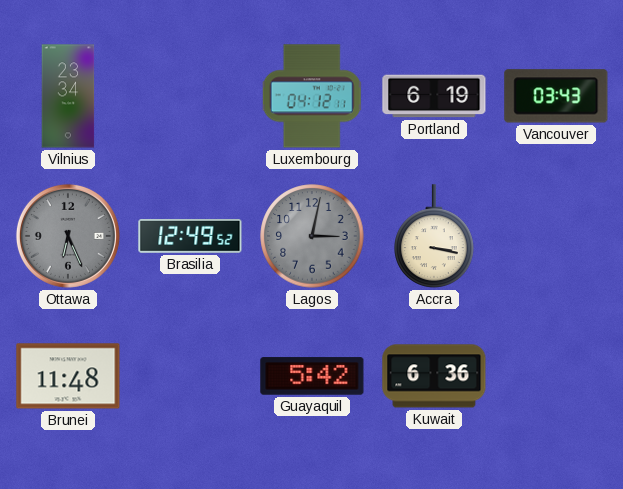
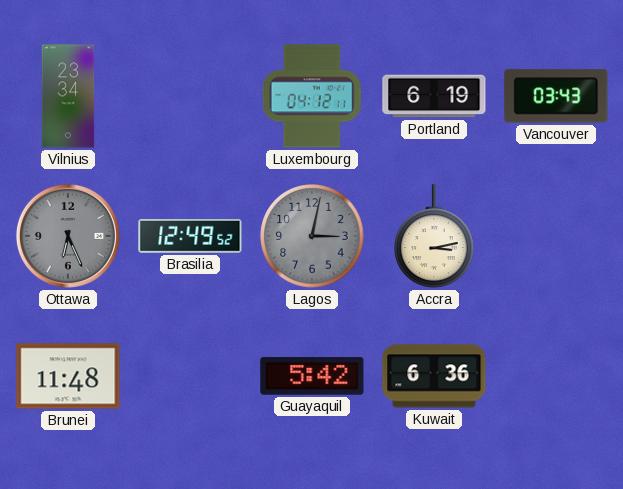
Accra: 3:17 -> 3:13 (434, 236)
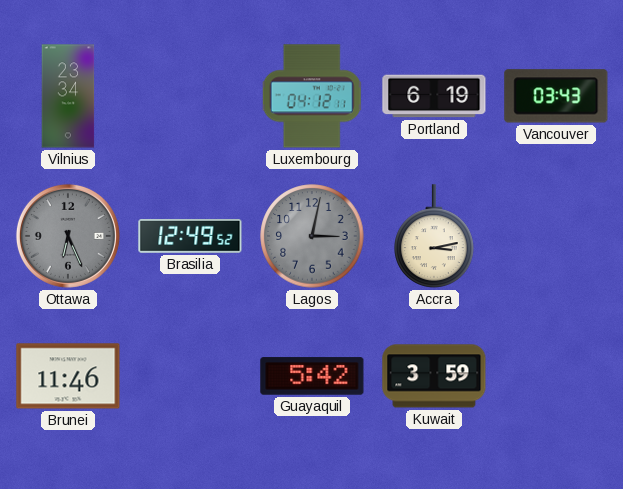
Brunei: 11:48 -> 11:46 (68, 376)
Kuwait: 6:36 -> 3:59 (434, 376)
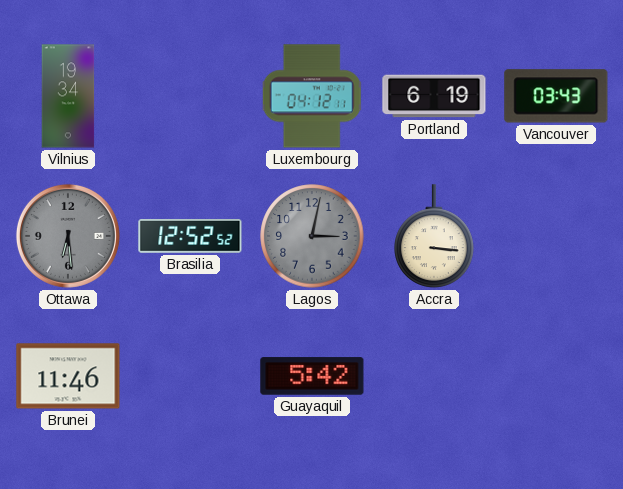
Vilnius: 23:34 -> 19:34 (68, 96)
Ottawa: 6:26 -> 6:29 (68, 236)
Brasilia: 12:49 -> 12:52 (190, 237)
Accra: 3:13 -> 3:16 (434, 236)
Kuwait: 3:59 -> none (434, 376)
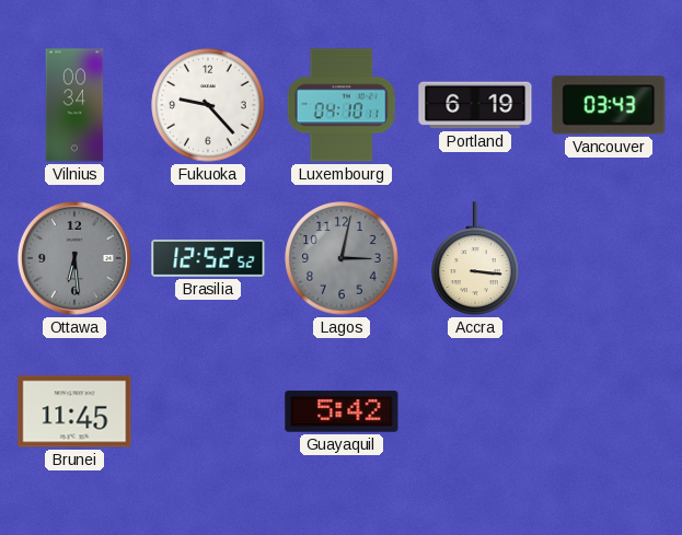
Vilnius: 19:34 -> 00:34 (74, 105)
Fukuoka: none -> 9:23 (208, 105)
Luxembourg: 04:12 -> 04:10 (342, 105)
Brunei: 11:46 -> 11:45 (74, 411)
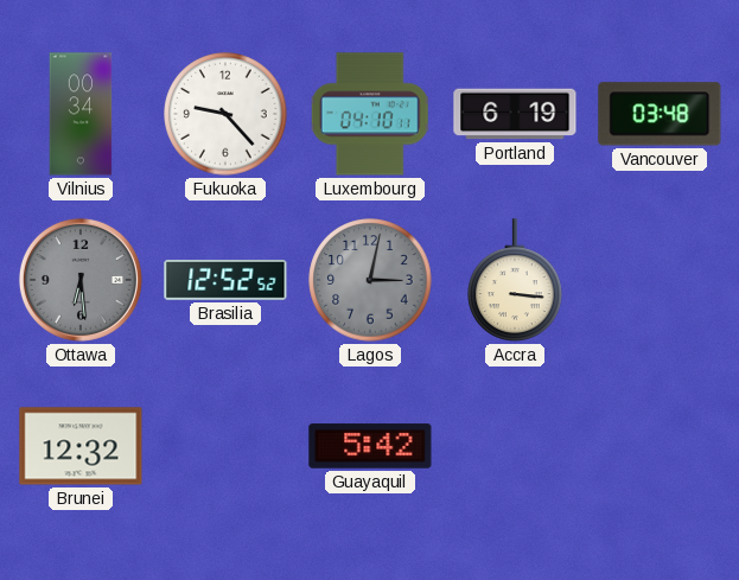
Vancouver: 03:43 -> 03:48 (660, 114)
Brunei: 11:45 -> 12:32 (81, 446)
